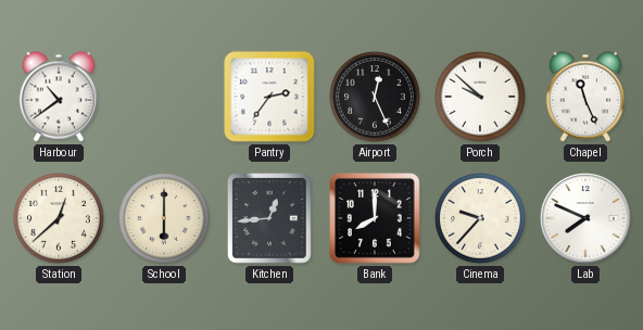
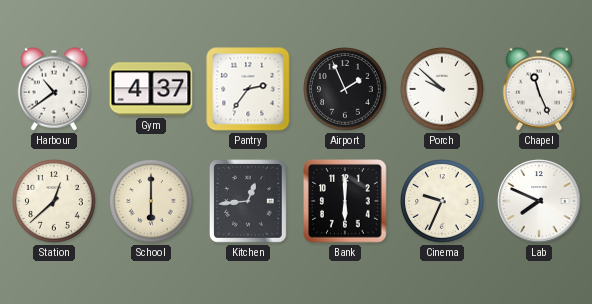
Gym: none -> 4:37 (151, 89)
Airport: 12:26 -> 1:56 (346, 90)
Bank: 8:00 -> 6:00 (345, 201)
Cinema: 9:37 -> 9:34 (443, 202)
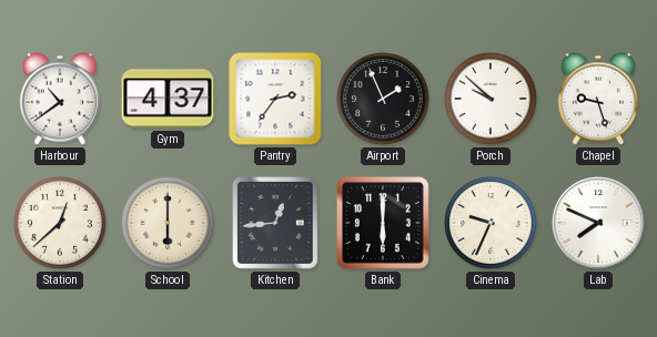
Chapel: 11:26 -> 9:27 (597, 99)
